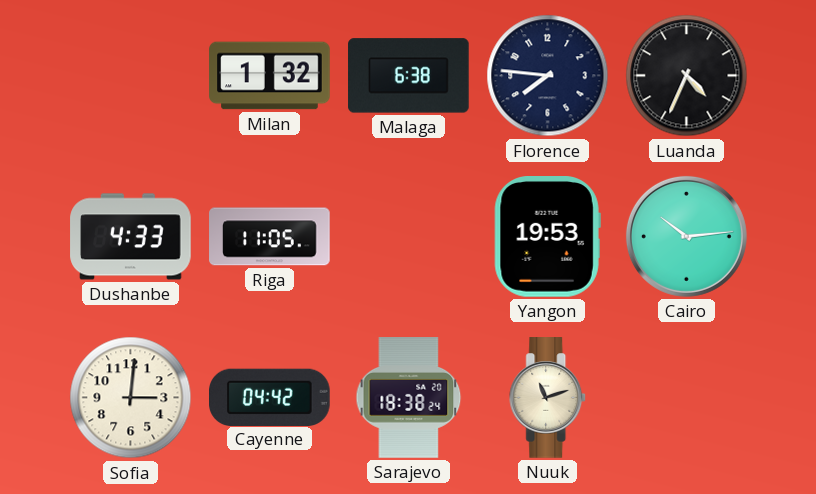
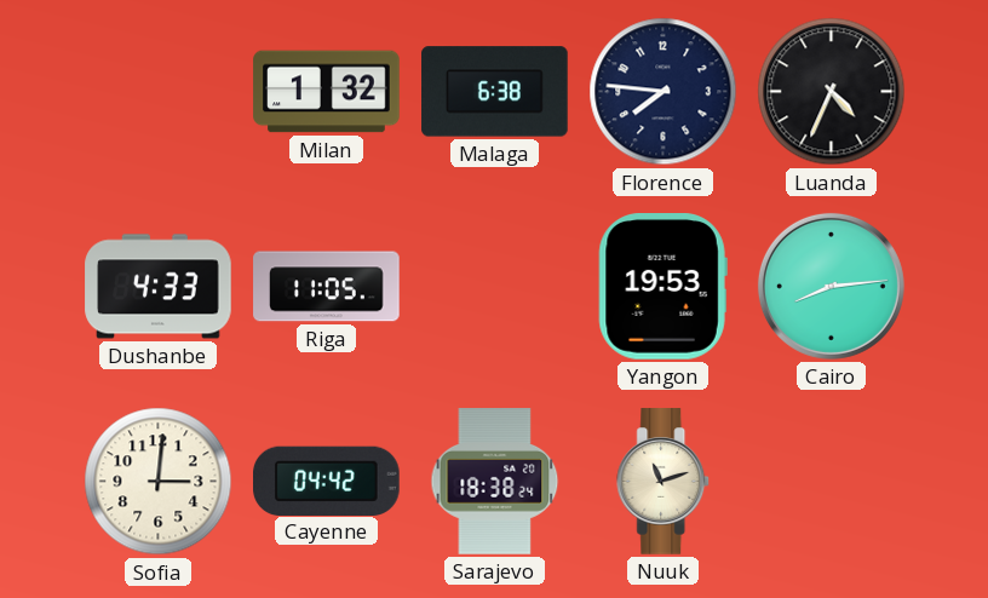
Cairo: 10:14 -> 8:14 (831, 286)
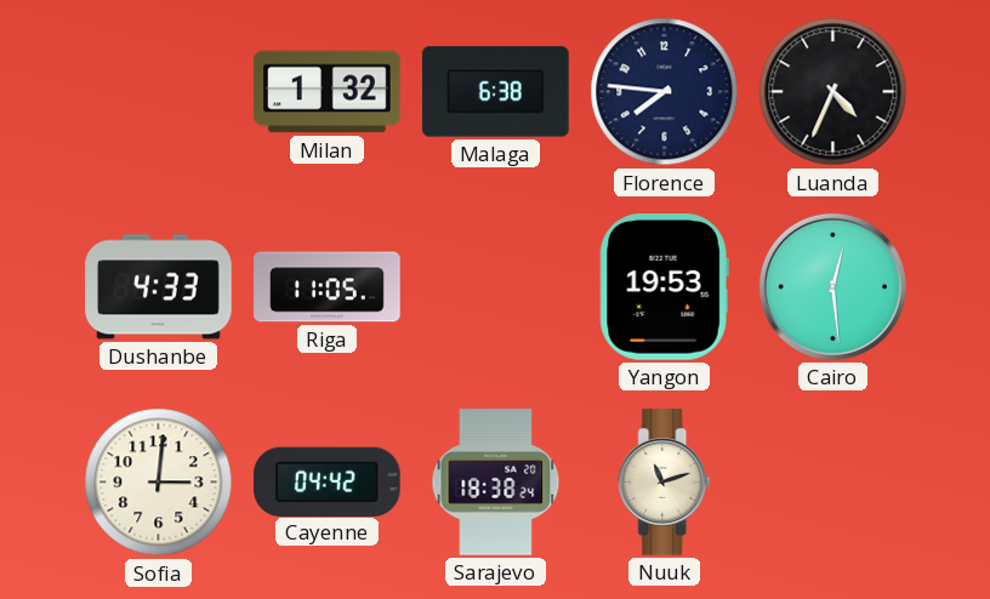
Cairo: 8:14 -> 12:29 (832, 286)
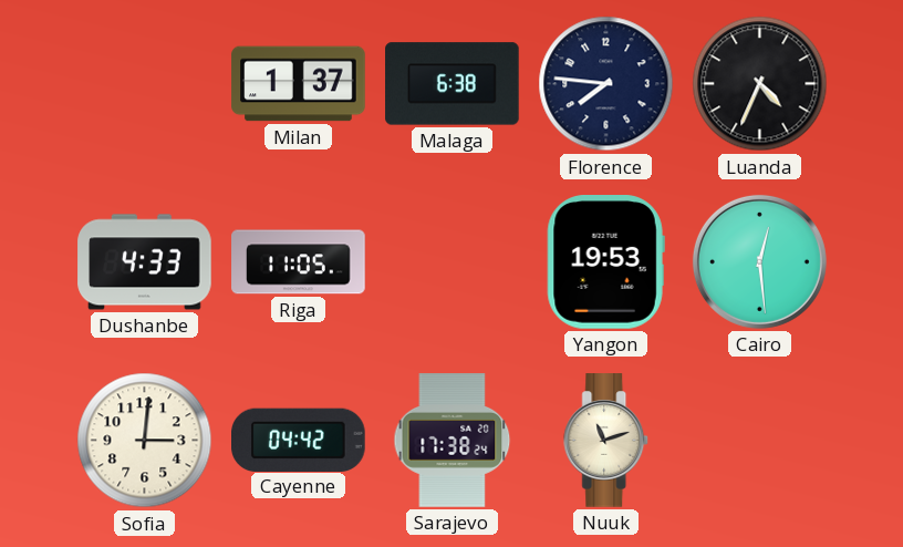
Milan: 1:32 -> 1:37 (299, 84)
Sarajevo: 18:38 -> 17:38 (453, 441)
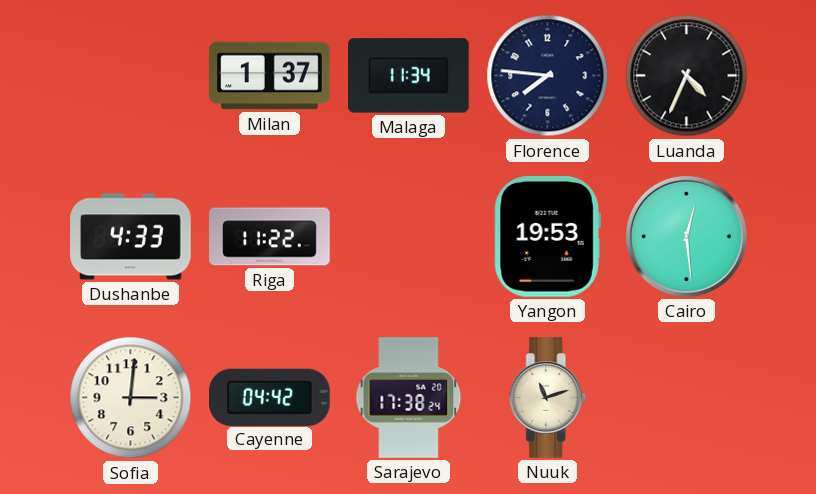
Malaga: 6:38 -> 11:34 (409, 76)
Riga: 11:05 -> 11:22 (270, 237)
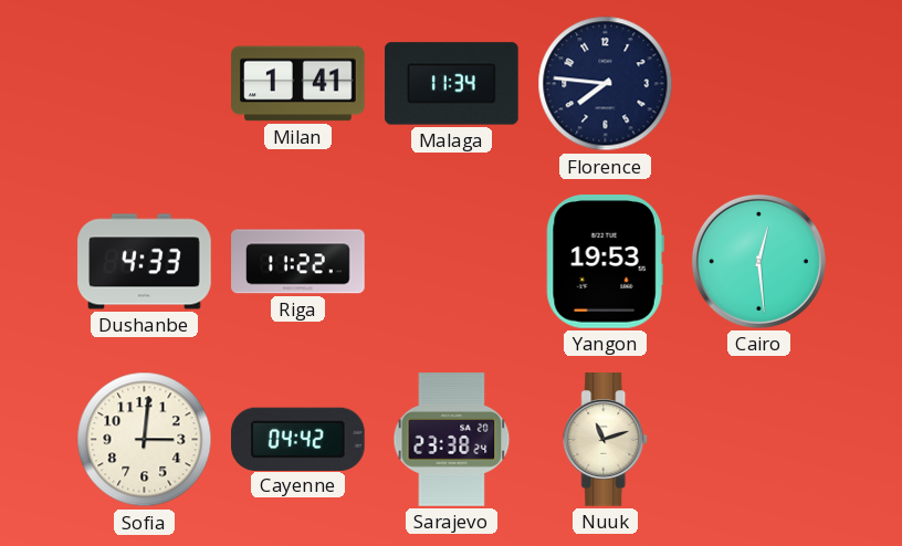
Milan: 1:37 -> 1:41 (298, 84)
Luanda: 4:34 -> none (687, 76)
Sarajevo: 17:38 -> 23:38 (452, 440)
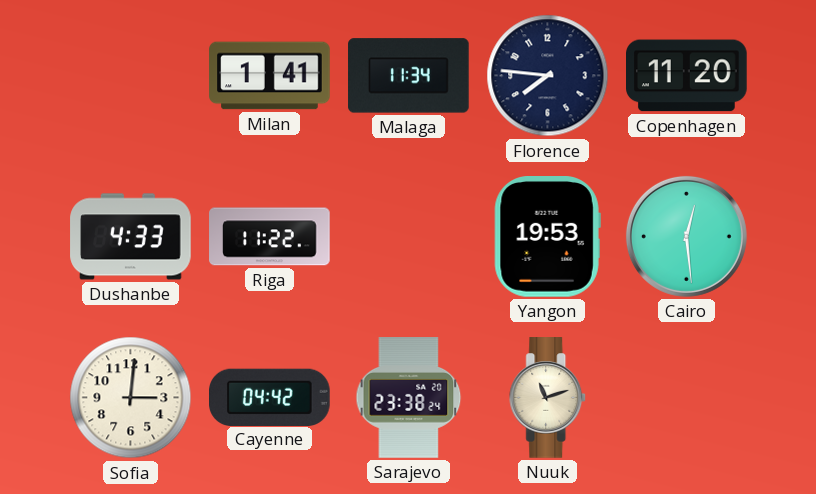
Copenhagen: none -> 11:20 (687, 76)
